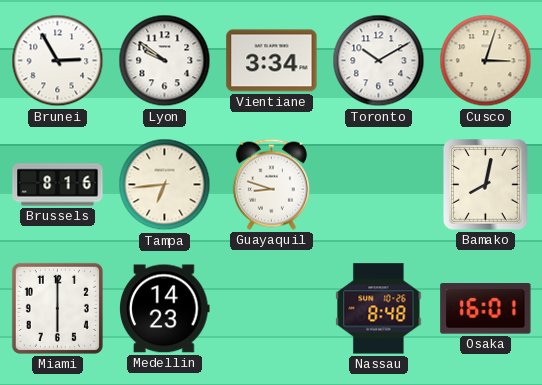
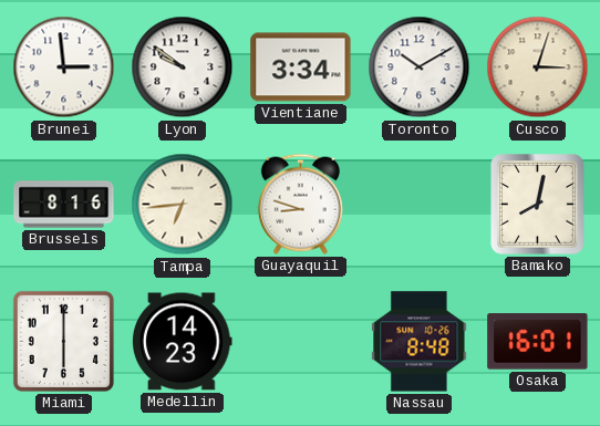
Brunei: 2:55 -> 2:59 (64, 67)
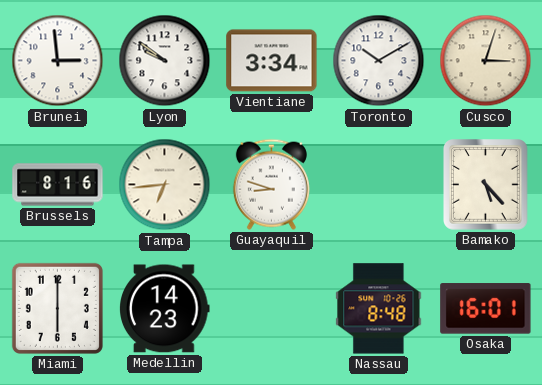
Bamako: 8:02 -> 5:23 (486, 185)
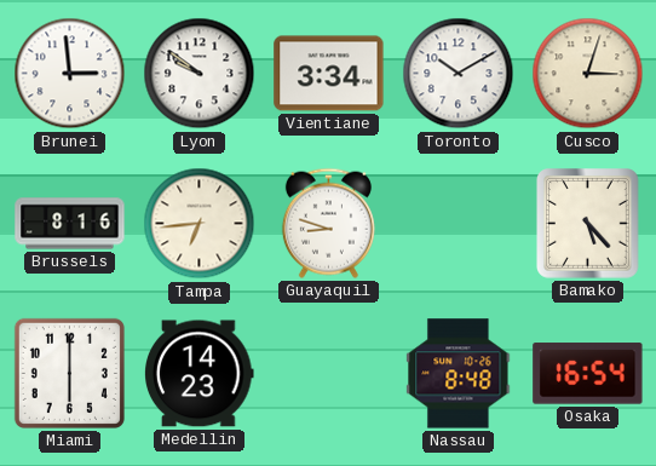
Osaka: 16:01 -> 16:54 (588, 374)
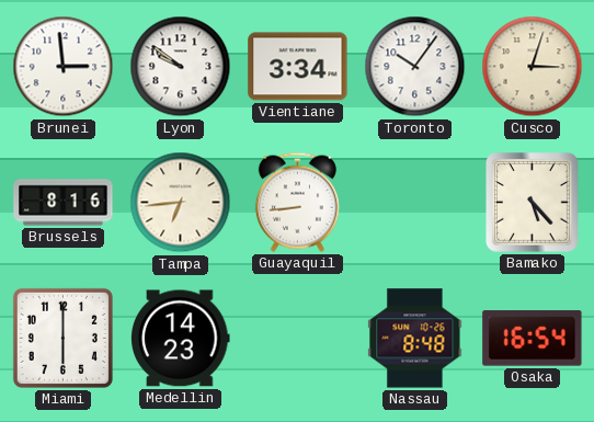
Toronto: 10:10 -> 10:06 (415, 67)
Guayaquil: 8:48 -> 8:44 (297, 202)
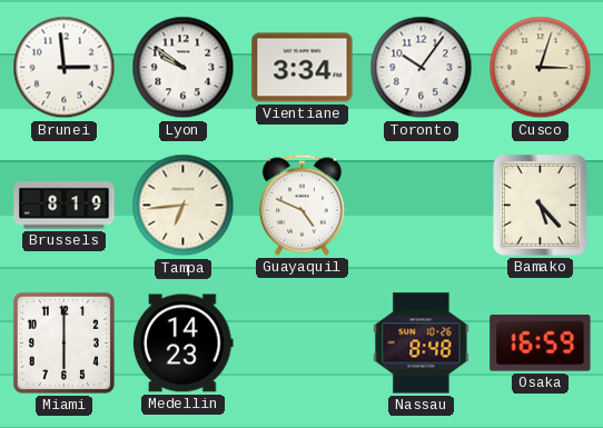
Brussels: 8:16 -> 8:19 (65, 206)
Guayaquil: 8:44 -> 4:49 (301, 205)
Osaka: 16:54 -> 16:59 (541, 344)
